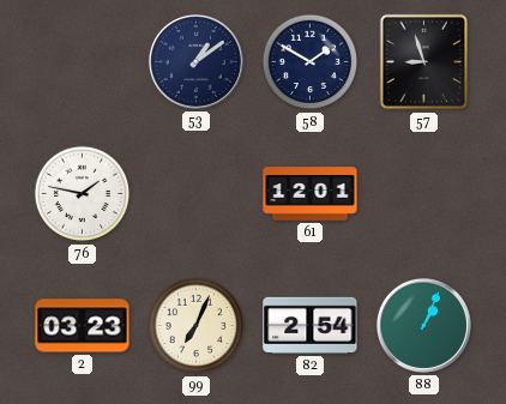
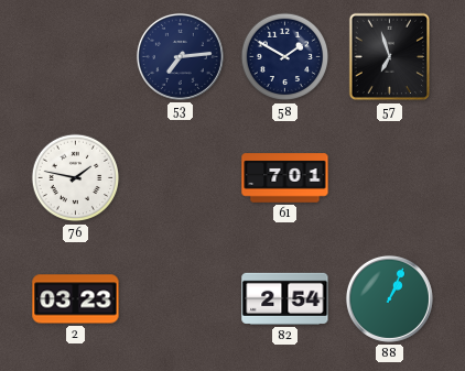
53: 1:09 -> 7:14 (180, 56)
57: 8:57 -> 6:57 (389, 57)
61: 12:01 -> 7:01 (285, 178)
99: 7:04 -> none (197, 326)
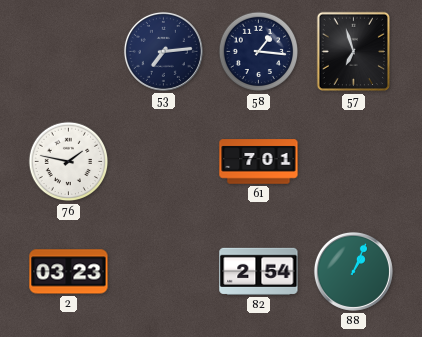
58: 1:50 -> 1:16 (259, 52)
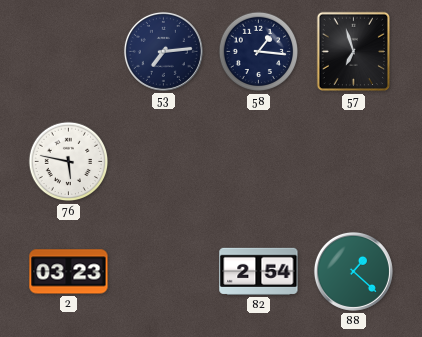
76: 1:47 -> 5:47 (69, 162)
61: 7:01 -> none (259, 162)
88: 1:04 -> 1:22 (353, 271)
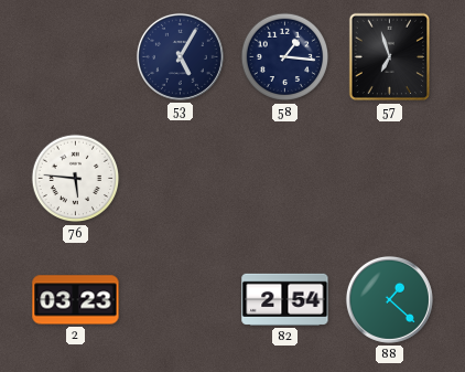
53: 7:14 -> 5:05 (180, 56)
76: 5:47 -> 5:46 (76, 179)
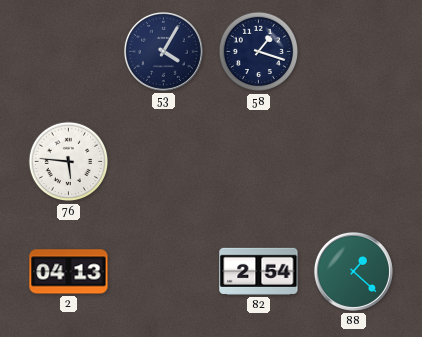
53: 5:05 -> 4:05 (163, 51)
58: 1:16 -> 1:18 (259, 52)
57: 6:57 -> none (389, 57)
2: 03:23 -> 04:13 (69, 272)
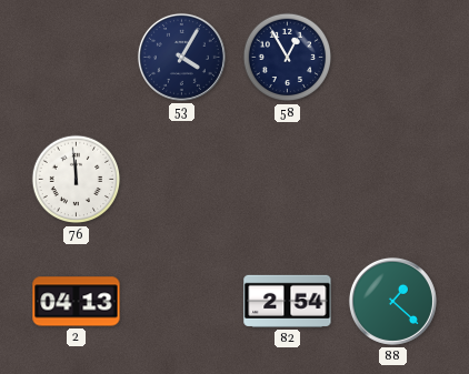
58: 1:18 -> 12:55 (288, 58)
76: 5:46 -> 11:59 (77, 180)
